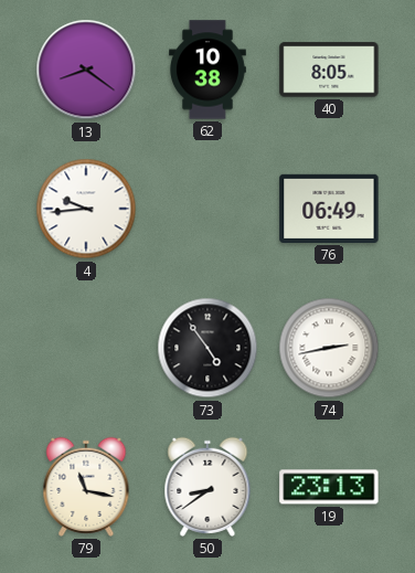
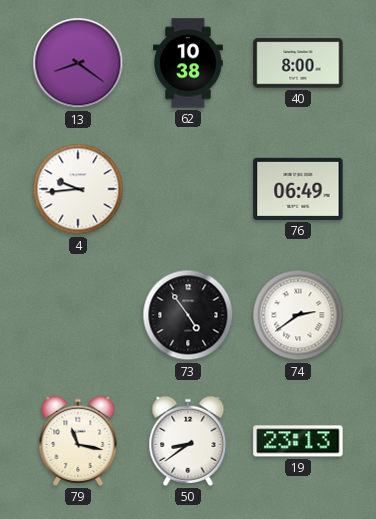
40: 8:05 -> 8:00 (298, 63)
74: 2:43 -> 2:39 (298, 315)
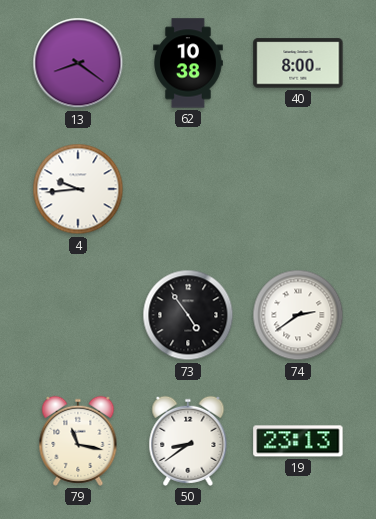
76: 06:49 -> none (298, 189)
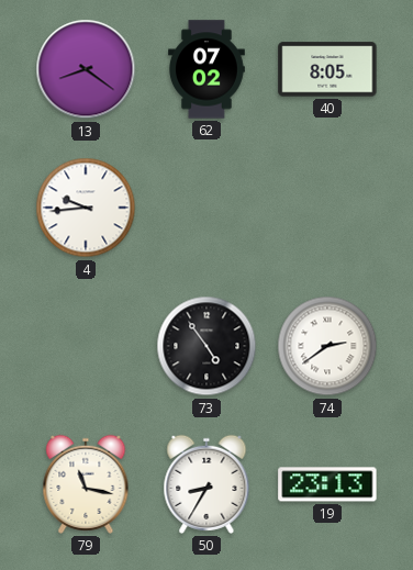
62: 10:38 -> 07:02 (208, 69)
40: 8:00 -> 8:05 (327, 69)
50: 8:39 -> 8:35 (206, 484)
